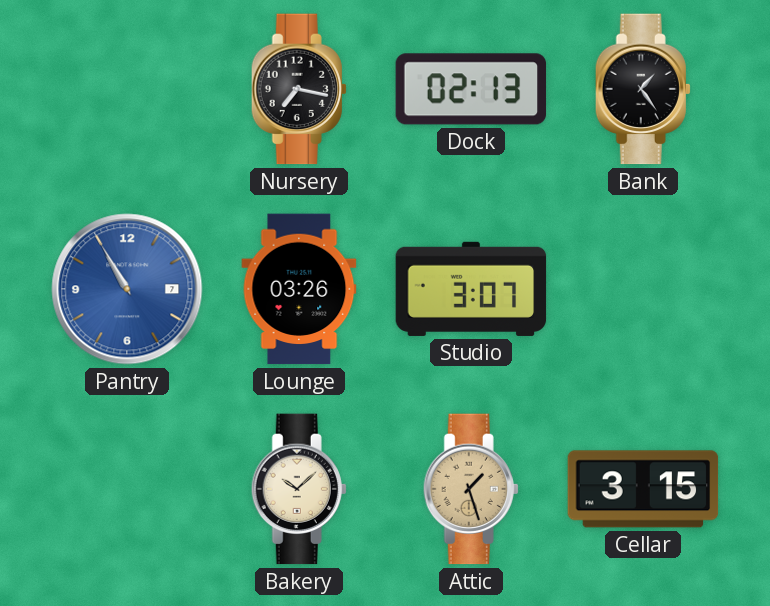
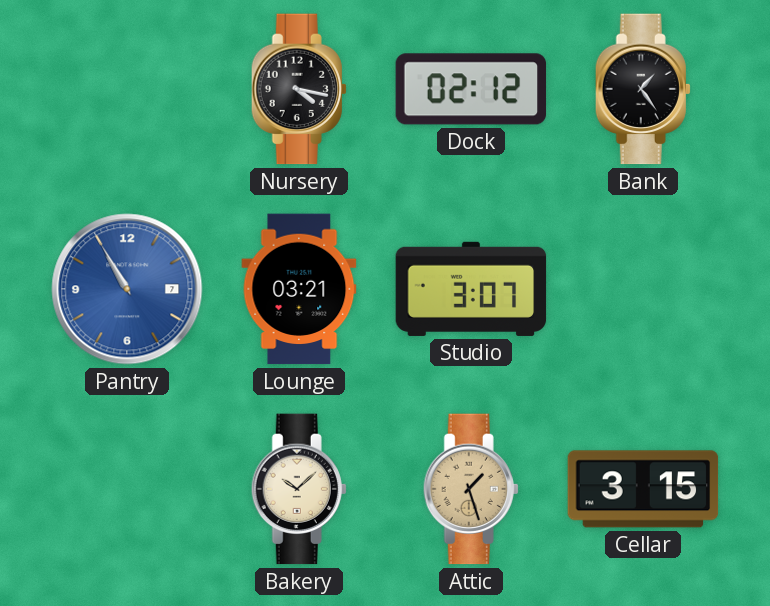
Nursery: 7:17 -> 4:17 (299, 89)
Dock: 02:13 -> 02:12 (471, 89)
Lounge: 03:26 -> 03:21 (299, 289)
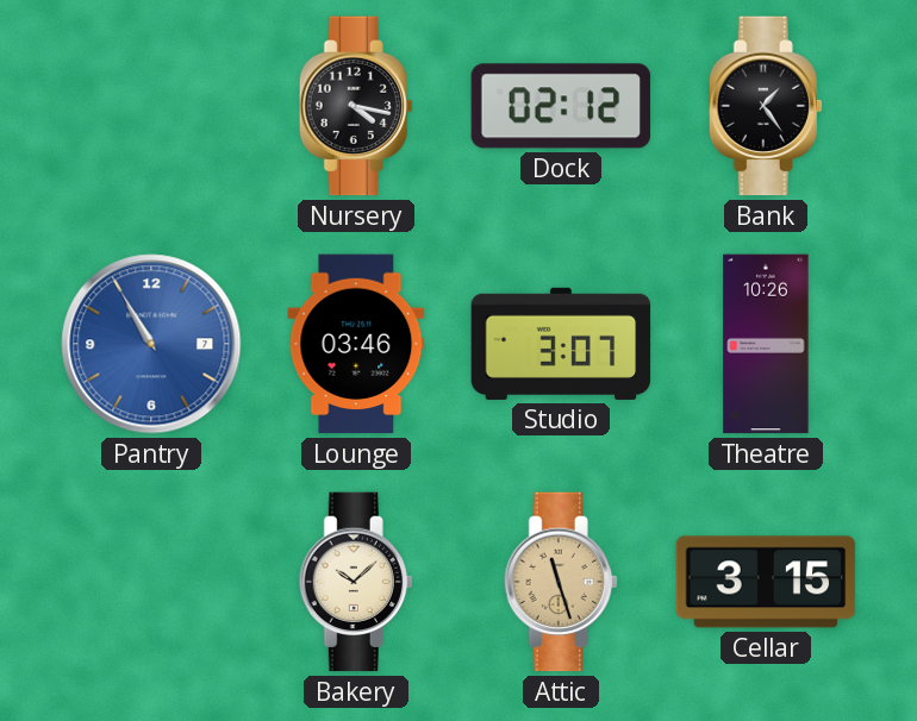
Lounge: 03:21 -> 03:46 (356, 344)
Theatre: none -> 10:26 (766, 344)
Attic: 1:27 -> 11:27 (561, 582)
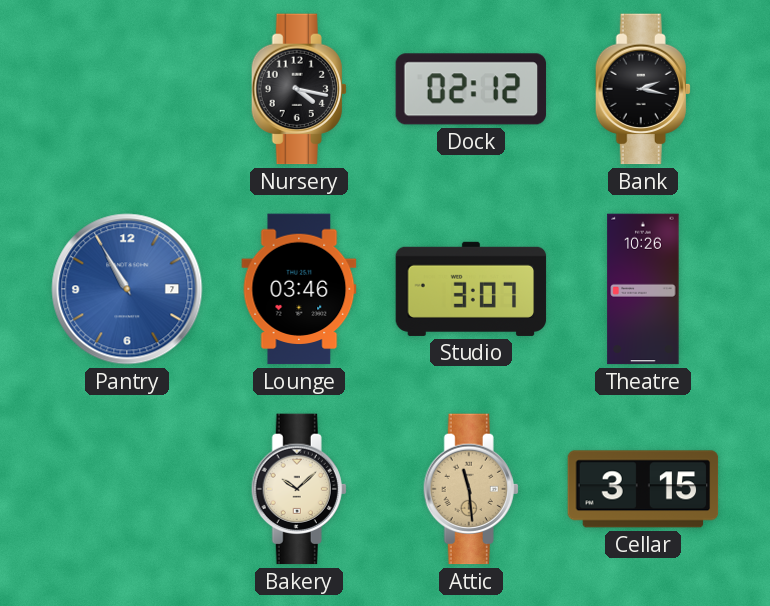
Bank: 1:24 -> 2:17 (643, 89)
Attic: 11:27 -> 11:29 (471, 489)
